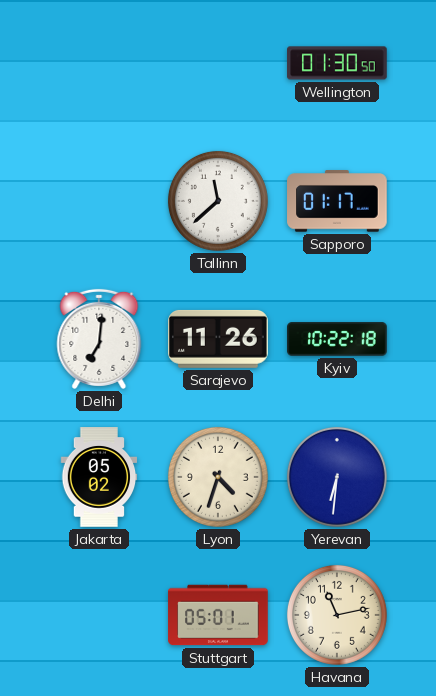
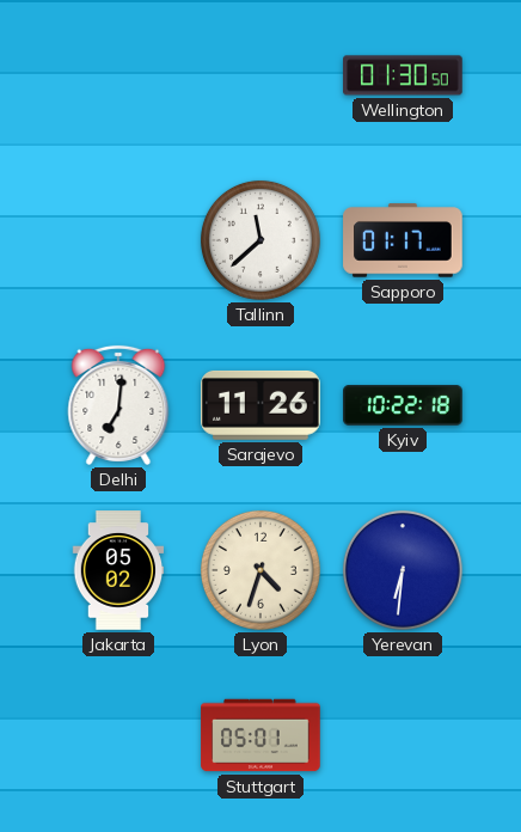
Havana: 11:13 -> none (337, 615)
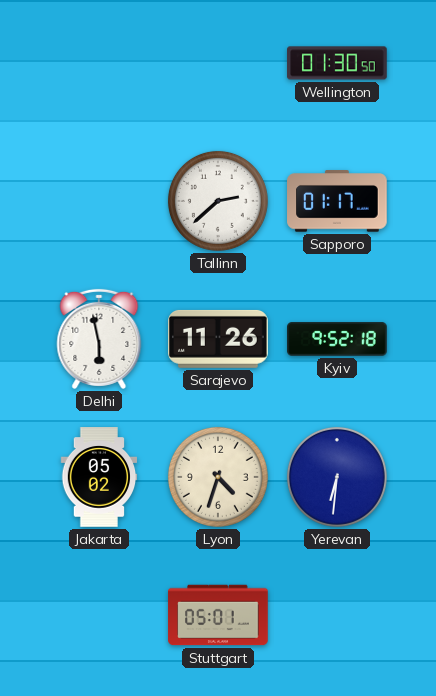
Tallinn: 11:38 -> 2:38 (218, 201)
Delhi: 7:01 -> 5:58 (99, 339)
Kyiv: 10:22 -> 9:52 (337, 339)
